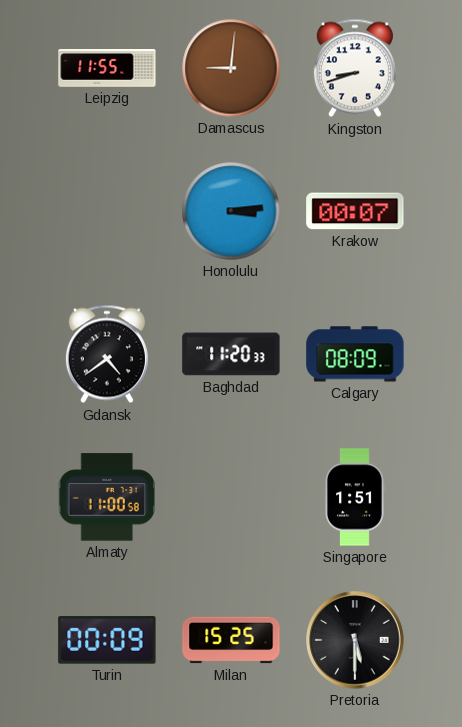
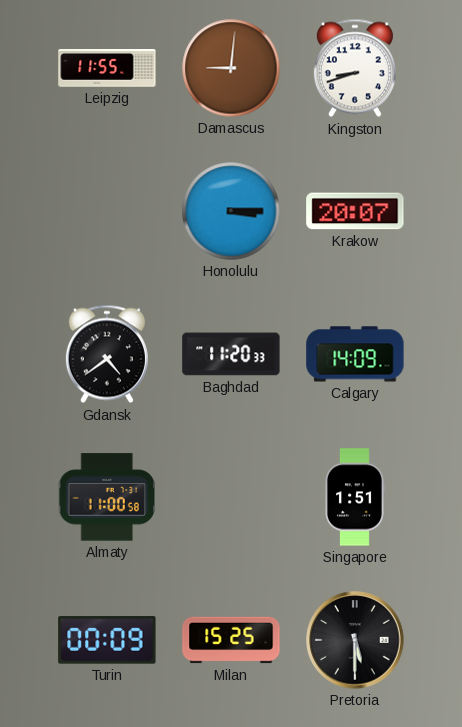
Honolulu: 3:14 -> 3:15 (231, 211)
Krakow: 00:07 -> 20:07 (355, 211)
Calgary: 08:09 -> 14:09 (355, 354)
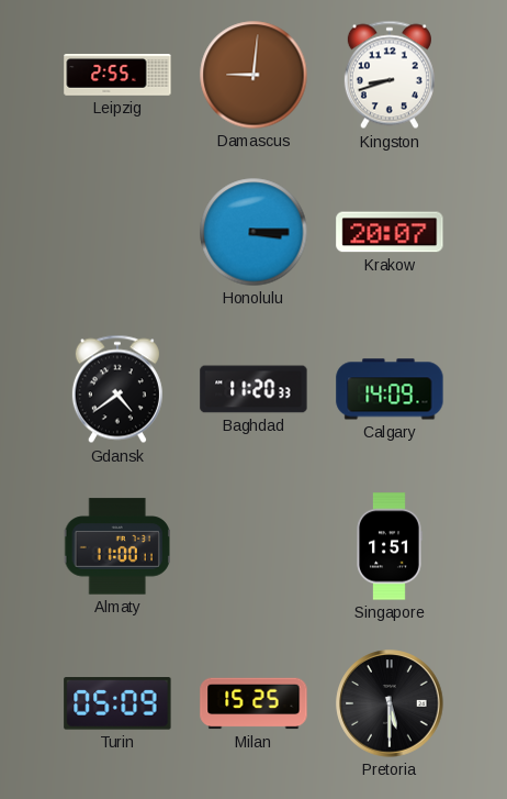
Leipzig: 11:55 -> 2:55 (117, 76)
Almaty: 11:00:58 -> 11:00:11 (117, 546)
Turin: 00:09 -> 05:09 (117, 703)
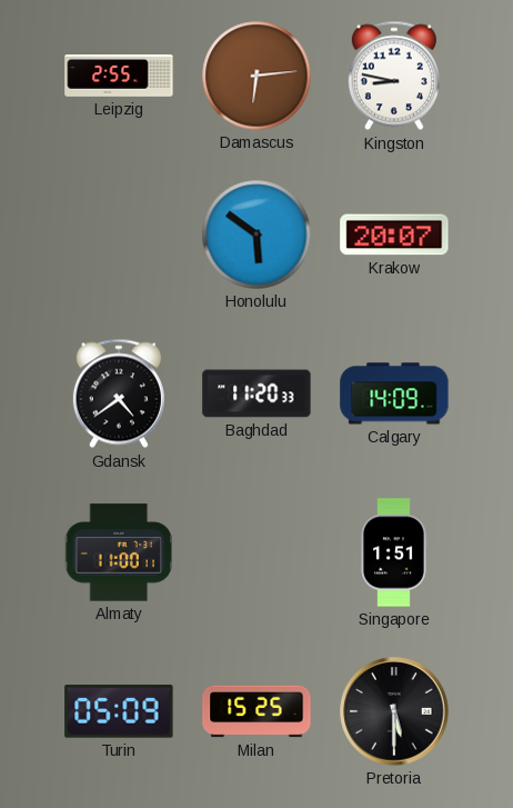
Damascus: 9:01 -> 6:14 (256, 76)
Kingston: 8:42 -> 8:47 (394, 76)
Honolulu: 3:15 -> 5:51 (256, 235)
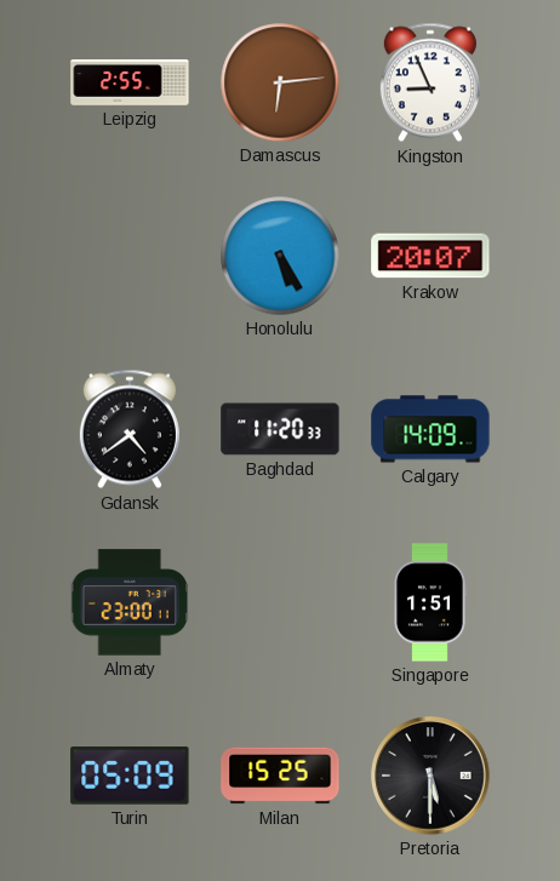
Kingston: 8:47 -> 8:56 (430, 82)
Honolulu: 5:51 -> 5:25 (280, 256)
Almaty: 11:00 -> 23:00 (130, 602)
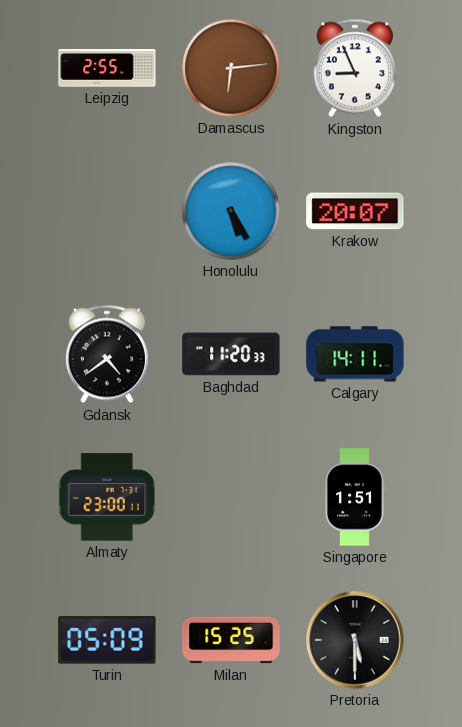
Calgary: 14:09 -> 14:11 (355, 354)
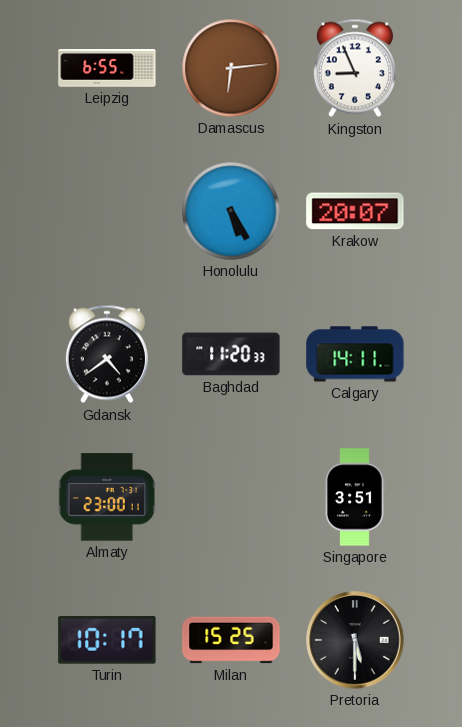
Leipzig: 2:55 -> 6:55 (107, 69)
Singapore: 1:51 -> 3:51 (355, 497)
Turin: 05:09 -> 10:17 (107, 640)
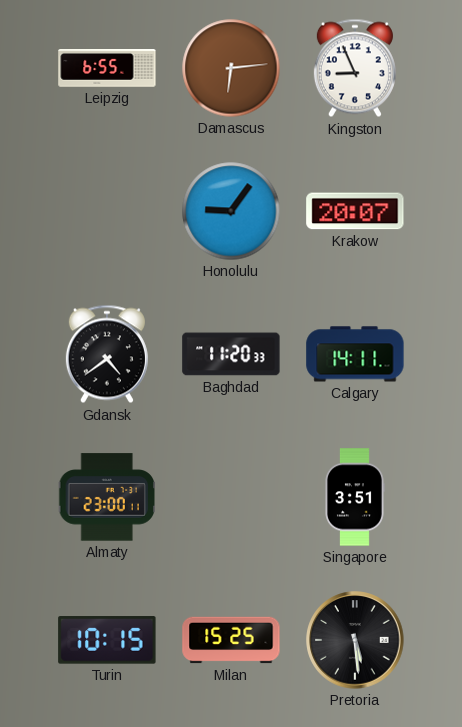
Honolulu: 5:25 -> 9:06 (231, 211)
Turin: 10:17 -> 10:15 (107, 640)
Pretoria: 5:30 -> 5:29 (355, 640)
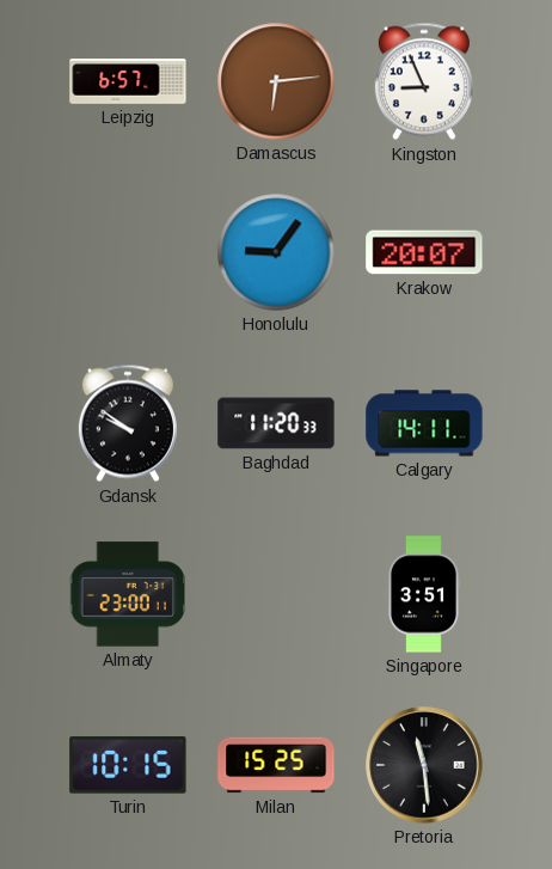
Leipzig: 6:55 -> 6:57 (128, 82)
Gdansk: 4:39 -> 9:51 (128, 423)
Pretoria: 5:29 -> 11:29 (424, 765)
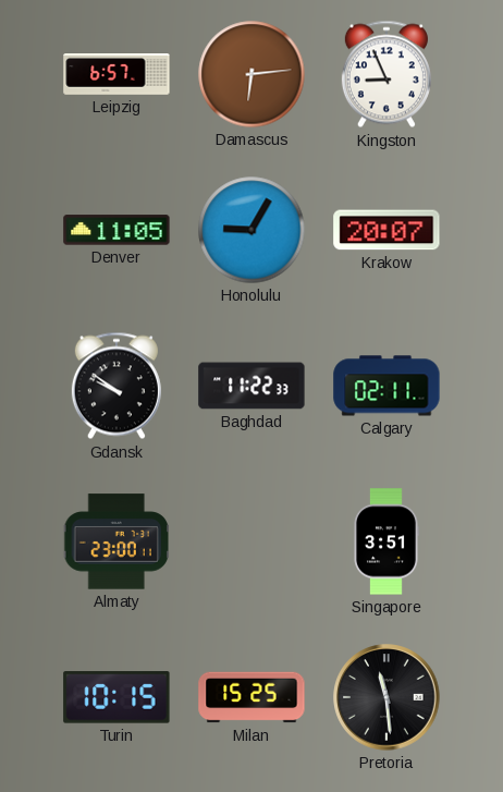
Denver: none -> 11:05 (116, 230)
Honolulu: 9:06 -> 9:05 (251, 230)
Baghdad: 11:20 -> 11:22 (251, 386)
Calgary: 14:11 -> 02:11 (387, 386)
